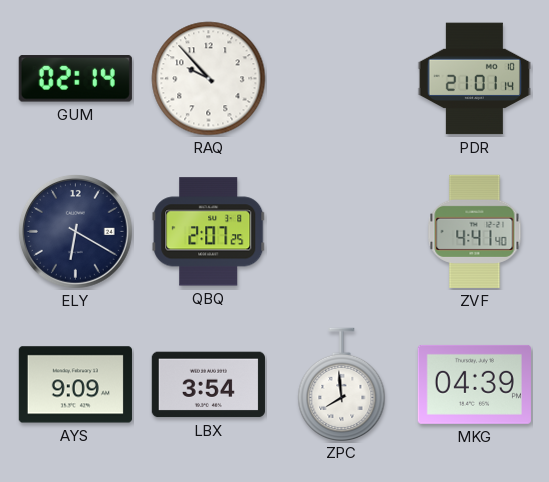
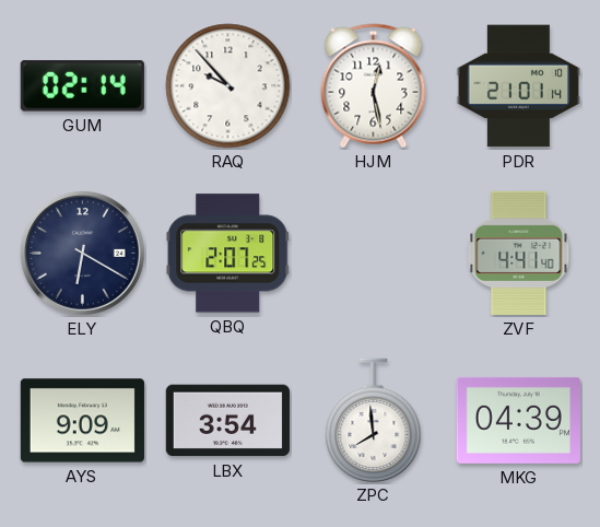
HJM: none -> 12:28 (374, 86)
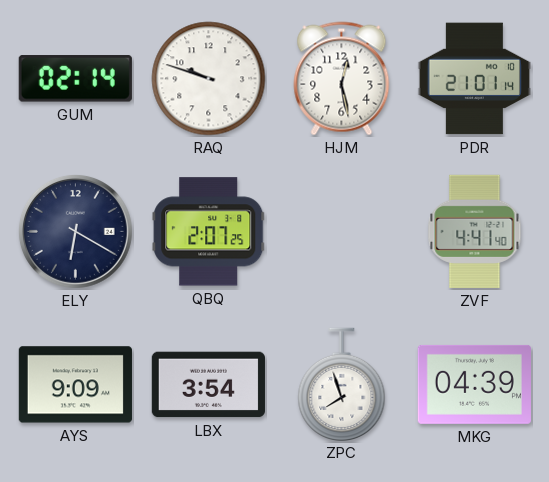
RAQ: 9:53 -> 9:48 (209, 79)
ZPC: 7:59 -> 7:57 (342, 384)
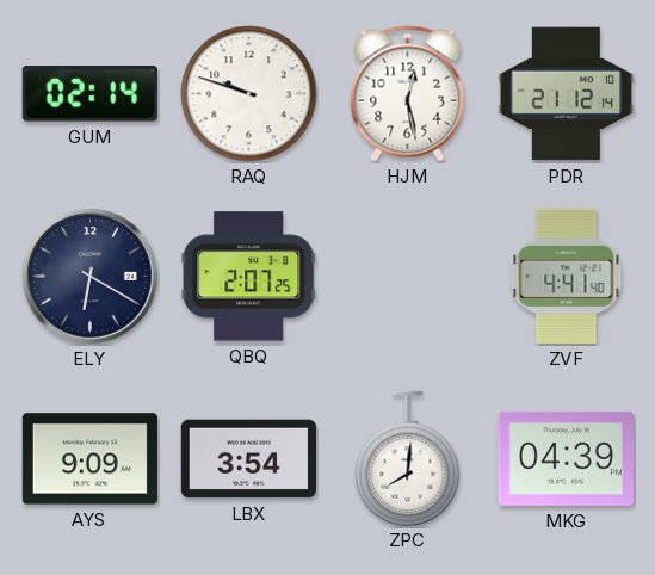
PDR: 21:01 -> 21:12 (566, 94)
ZPC: 7:57 -> 8:01 (408, 458)
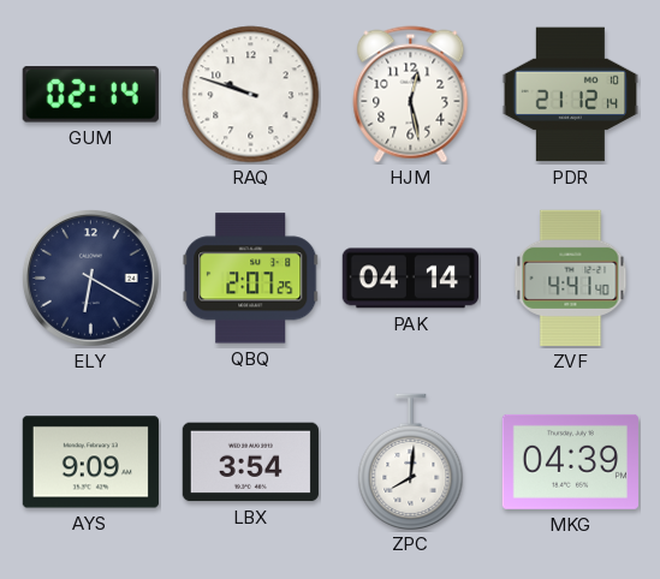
PAK: none -> 04:14 (410, 279)
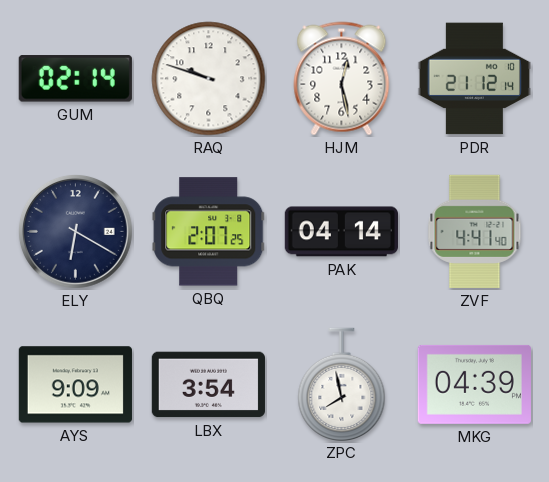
ZPC: 8:01 -> 7:58 (342, 384)
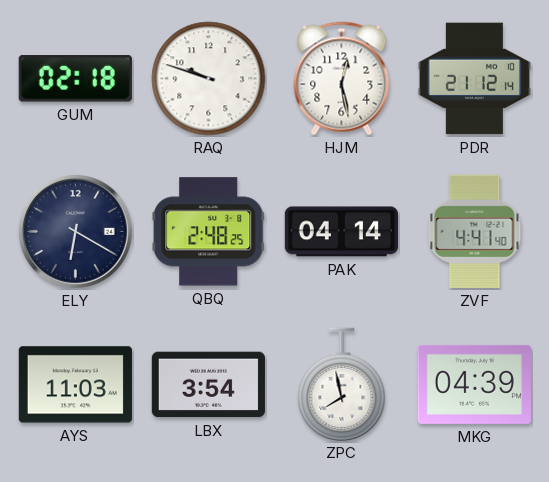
GUM: 02:14 -> 02:18 (75, 79)
QBQ: 2:07 -> 2:48 (209, 232)
AYS: 9:09 -> 11:03 (75, 385)
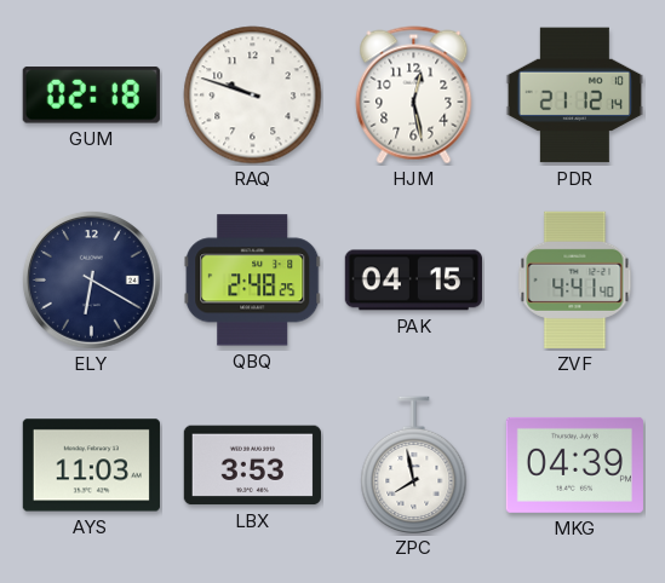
PAK: 04:14 -> 04:15 (413, 281)
LBX: 3:54 -> 3:53 (252, 466)
